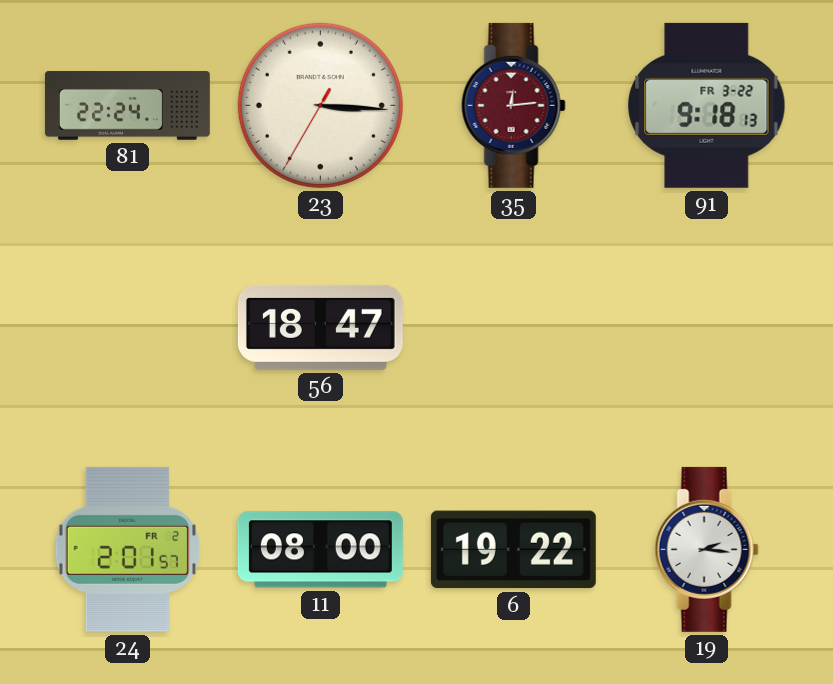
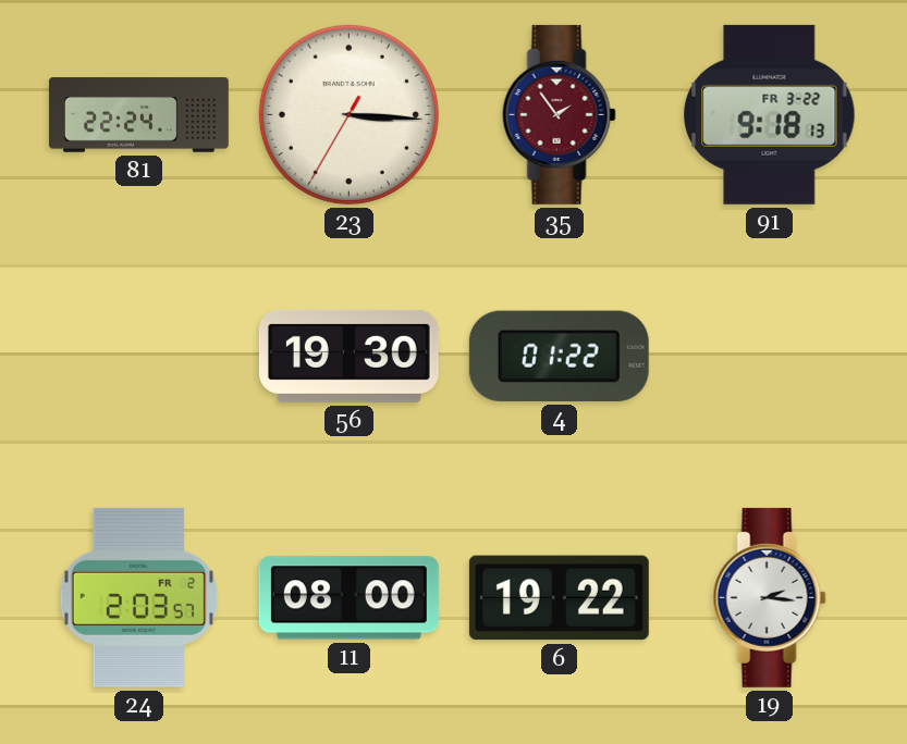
35: 12:14 -> 1:54 (559, 114)
56: 18:47 -> 19:30 (348, 356)
4: none -> 01:22 (559, 356)
24: 2:01 -> 2:03 (138, 597)
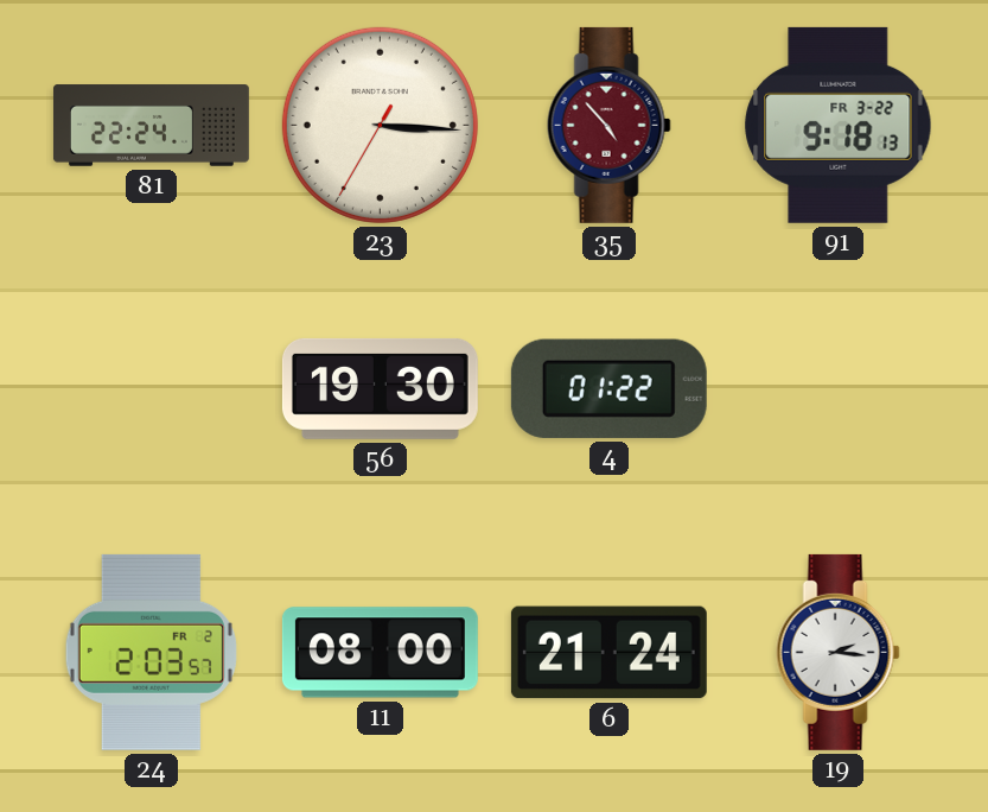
35: 1:54 -> 4:53 (608, 125)
6: 19:22 -> 21:24 (608, 653)
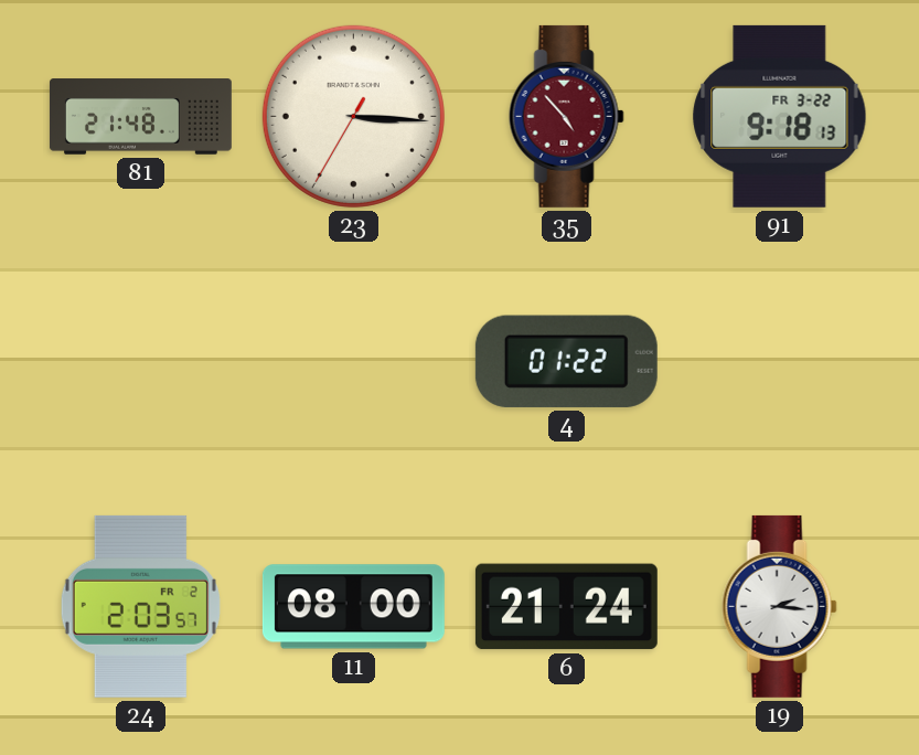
81: 22:24 -> 21:48 (140, 117)
56: 19:30 -> none (380, 388)
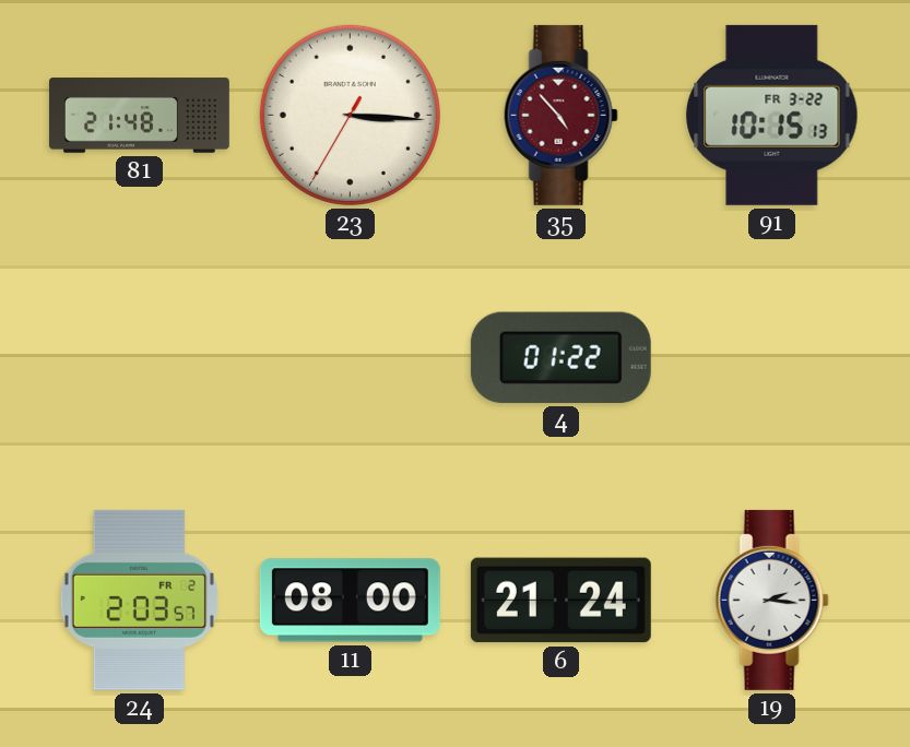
91: 9:18 -> 10:15 (772, 115)
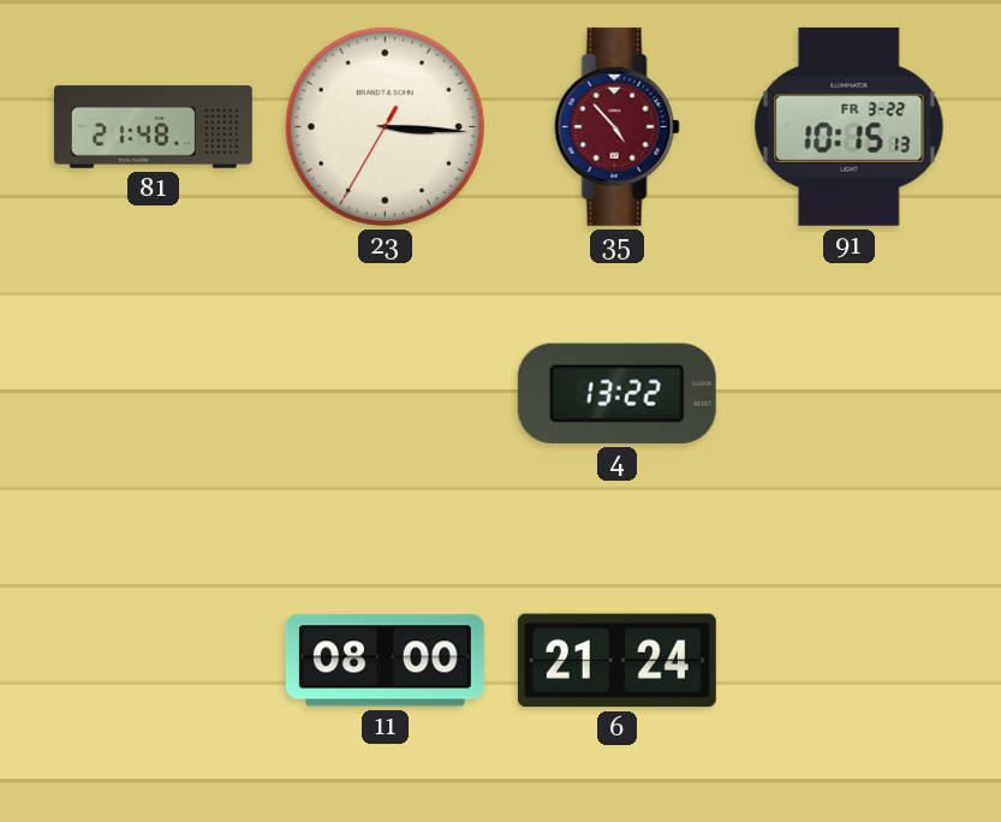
4: 01:22 -> 13:22 (616, 393)
24: 2:03 -> none (139, 600)
19: 2:16 -> none (771, 600)
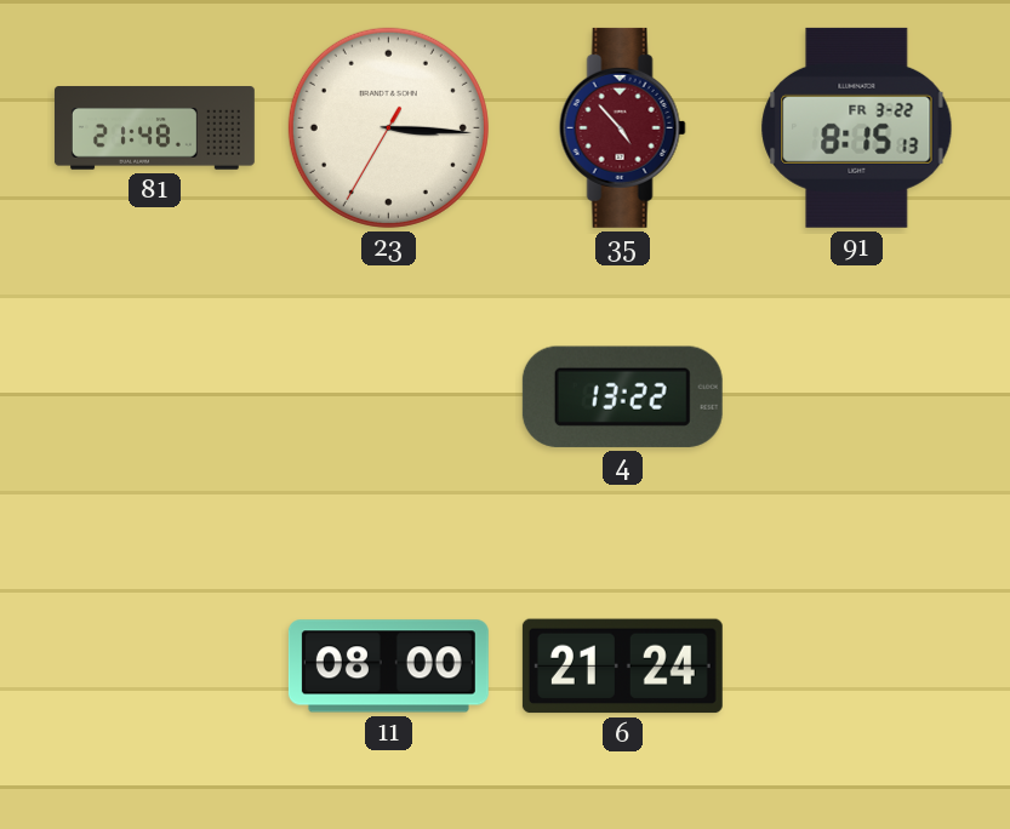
91: 10:15 -> 8:15 (857, 127)
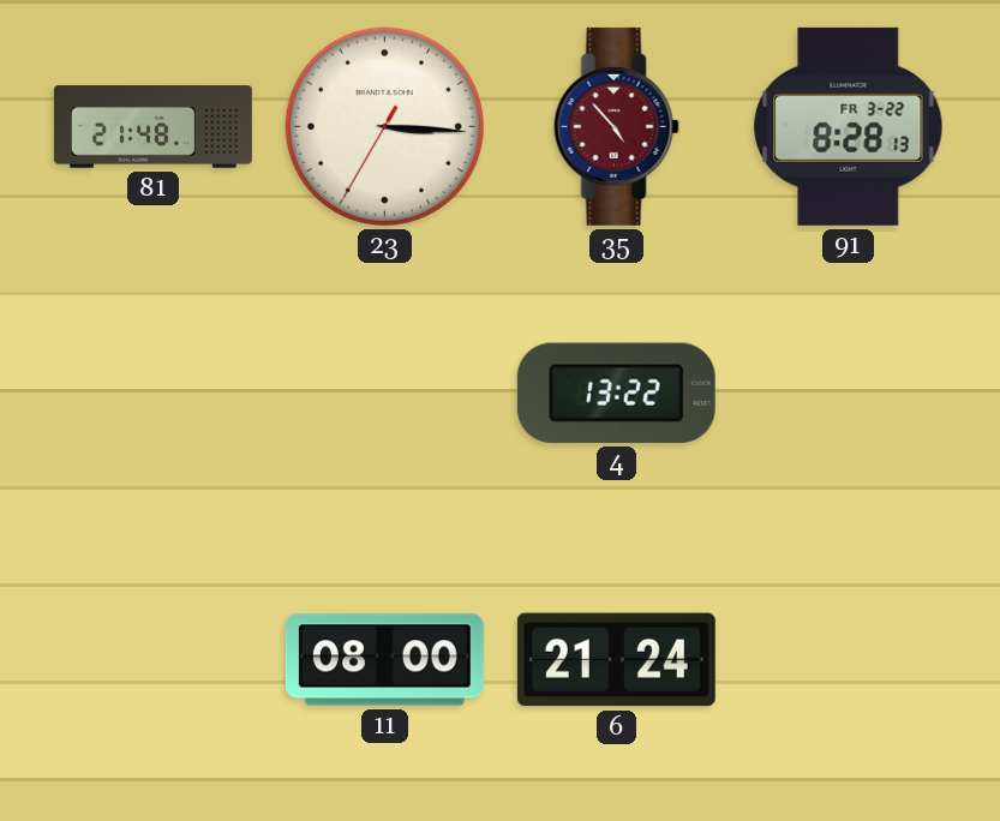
91: 8:15 -> 8:28 (849, 126)
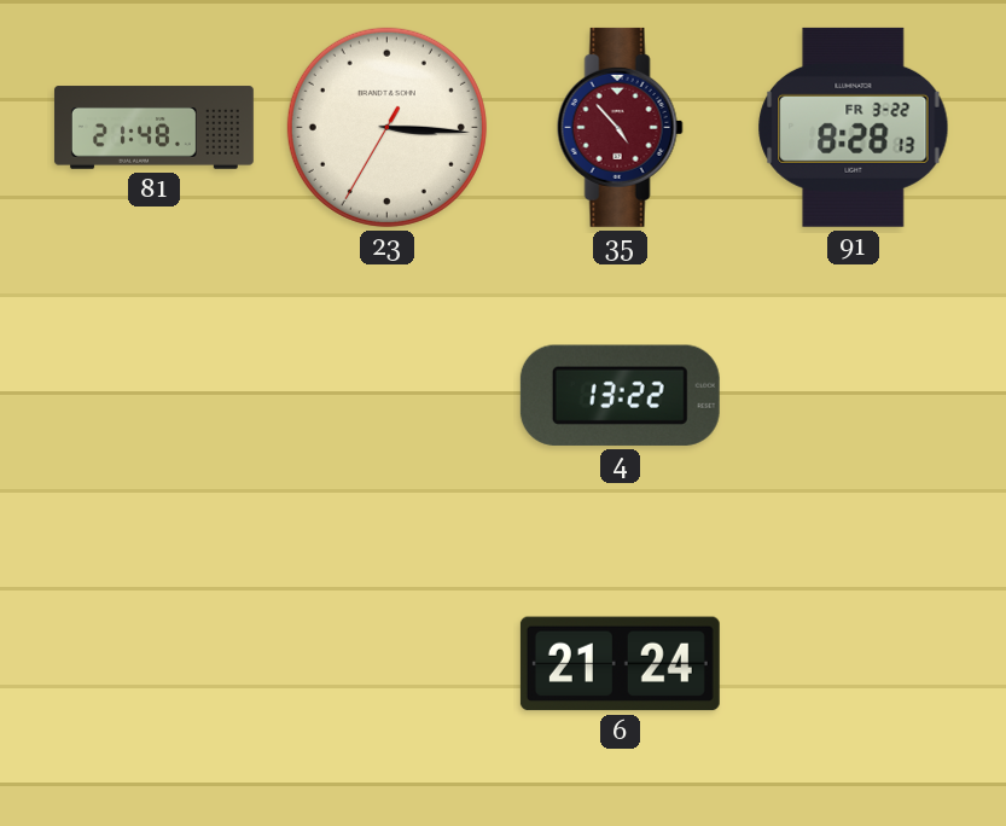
11: 08:00 -> none (384, 660)
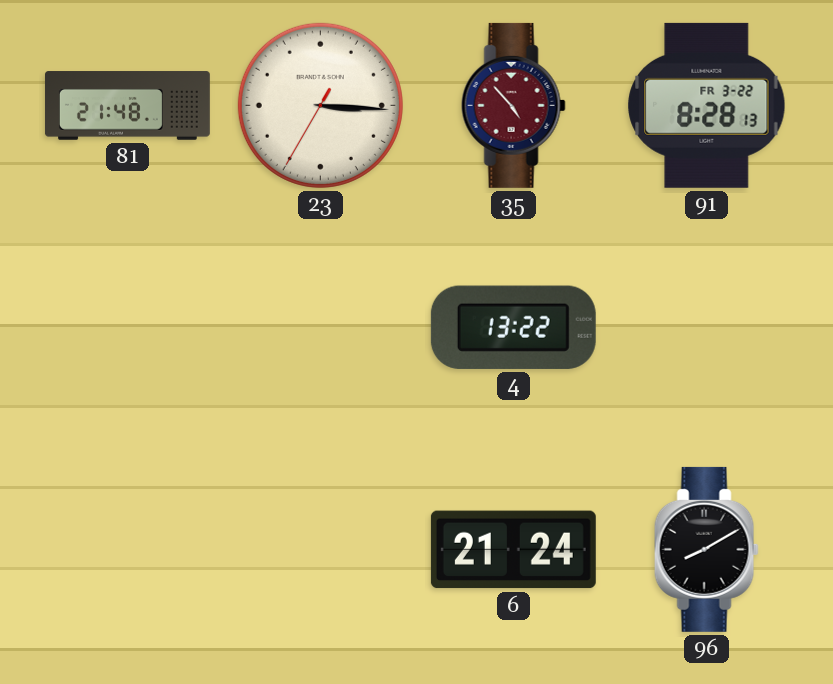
96: none -> 8:10 (706, 549)
